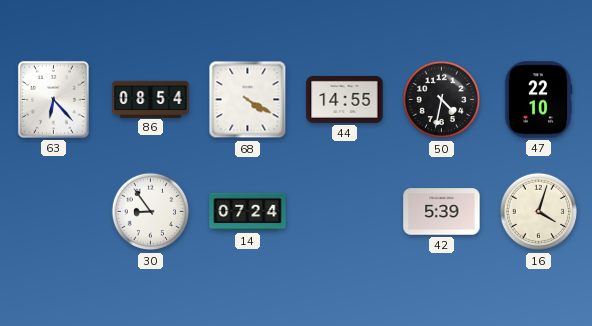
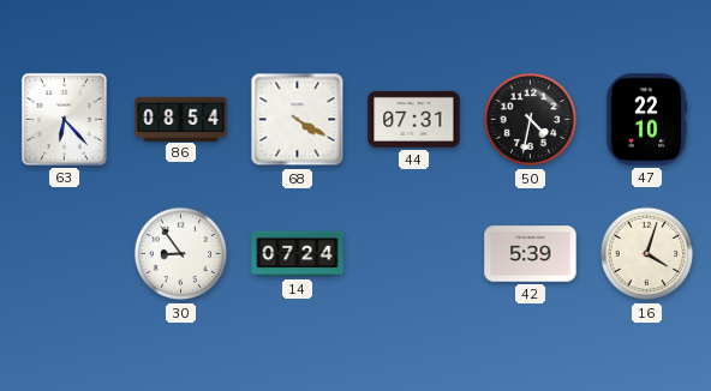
44: 14:55 -> 07:31 (414, 119)
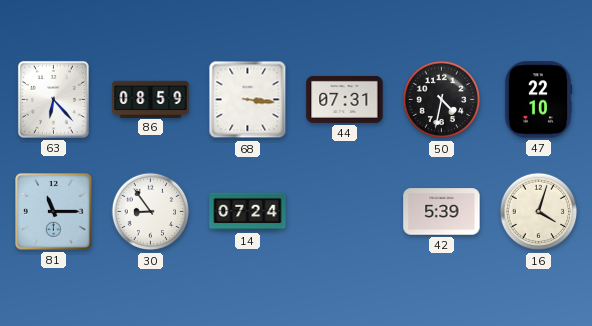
86: 08:54 -> 08:59 (151, 99)
68: 4:20 -> 3:16 (248, 100)
81: none -> 11:15 (54, 212)
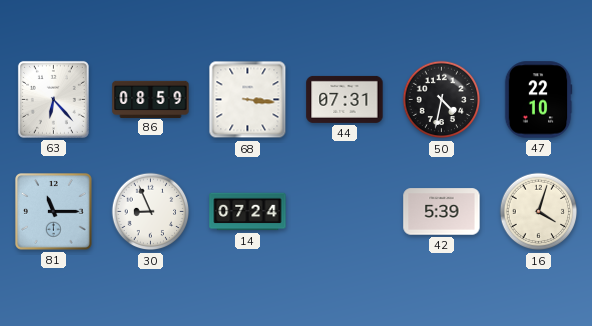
30: 8:54 -> 8:56 (151, 212)
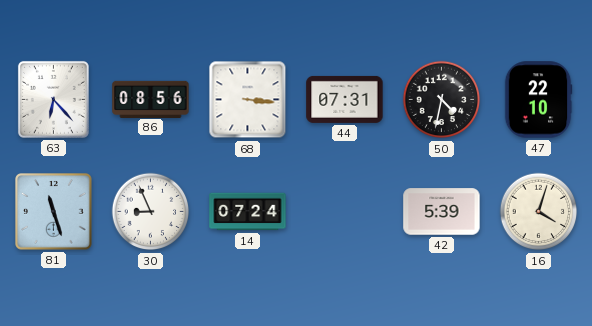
86: 08:59 -> 08:56 (151, 99)
81: 11:15 -> 11:27 (54, 212)
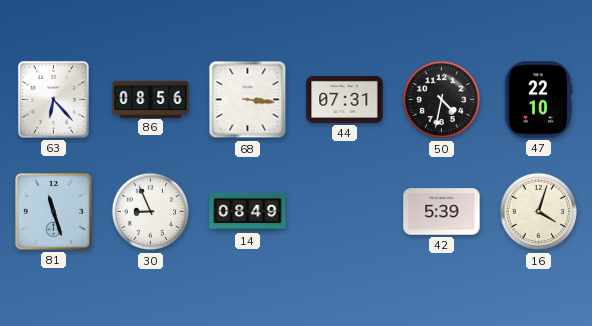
14: 07:24 -> 08:49 (248, 212)
